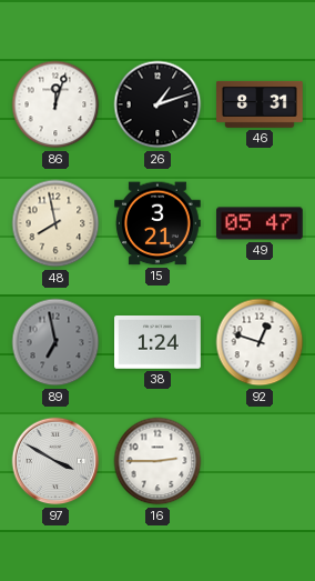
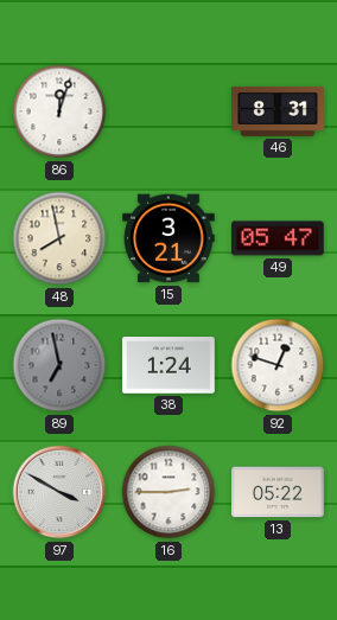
26: 1:12 -> none (157, 104)
13: none -> 05:22 (279, 492)
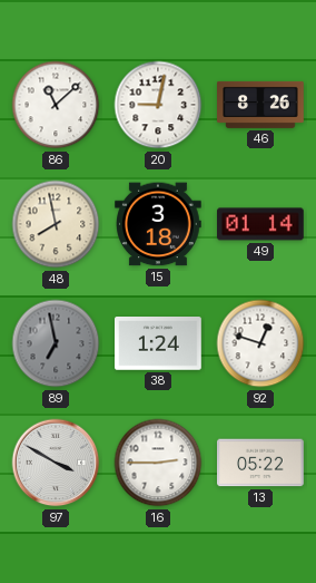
86: 12:03 -> 11:08 (56, 105)
20: none -> 9:02 (158, 105)
46: 8:31 -> 8:26 (260, 105)
15: 3:21 -> 3:18 (159, 224)
49: 05:47 -> 01:14 (261, 224)
